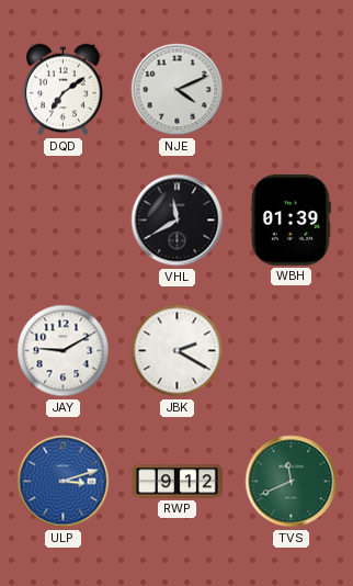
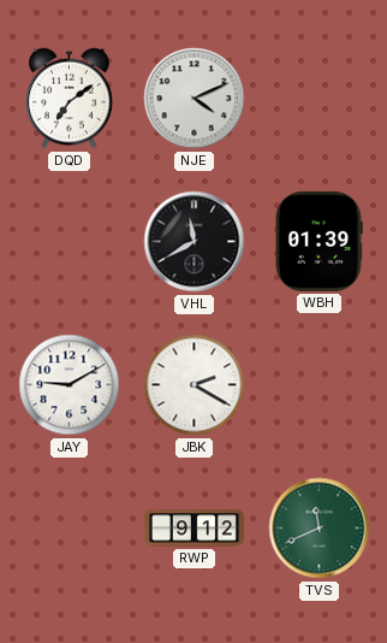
ULP: 3:12 -> none (64, 482)
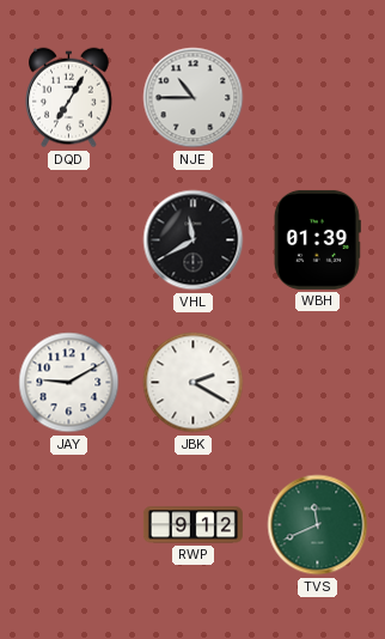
DQD: 7:09 -> 7:05 (69, 98)
NJE: 4:11 -> 10:45 (194, 98)
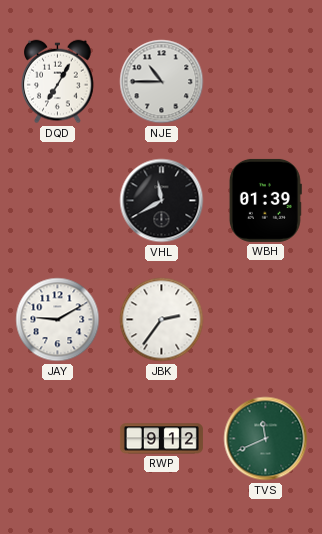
JBK: 2:20 -> 2:36 (162, 320)
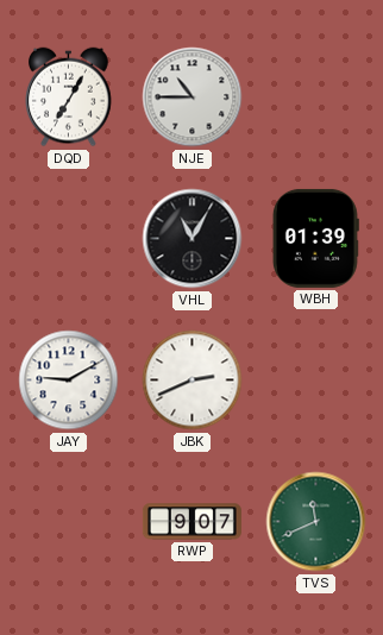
VHL: 11:40 -> 11:05 (193, 239)
JBK: 2:36 -> 2:41 (193, 381)
RWP: 9:12 -> 9:07 (191, 522)
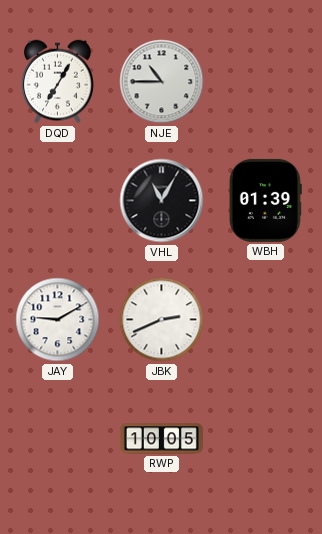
RWP: 9:07 -> 10:05 (161, 439)
TVS: 11:41 -> none (316, 522)
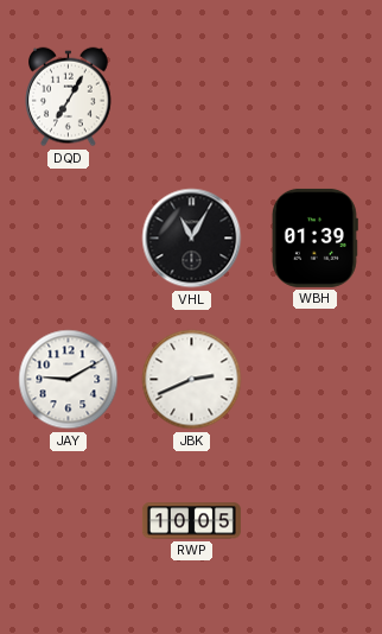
NJE: 10:45 -> none (162, 82)
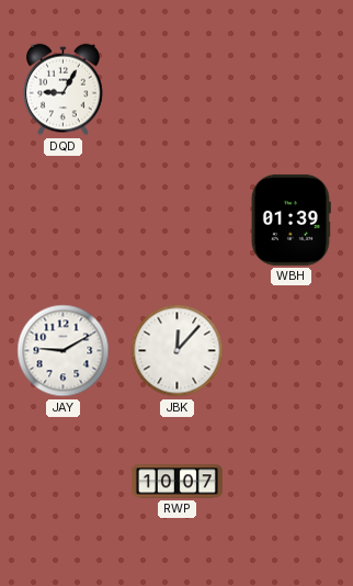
DQD: 7:05 -> 9:05 (64, 90)
VHL: 11:05 -> none (192, 239)
JBK: 2:41 -> 12:07 (178, 351)
RWP: 10:05 -> 10:07 (176, 482)
